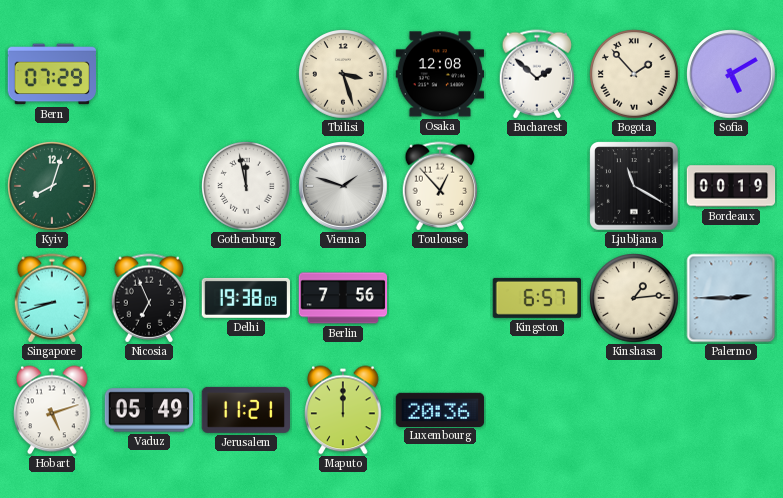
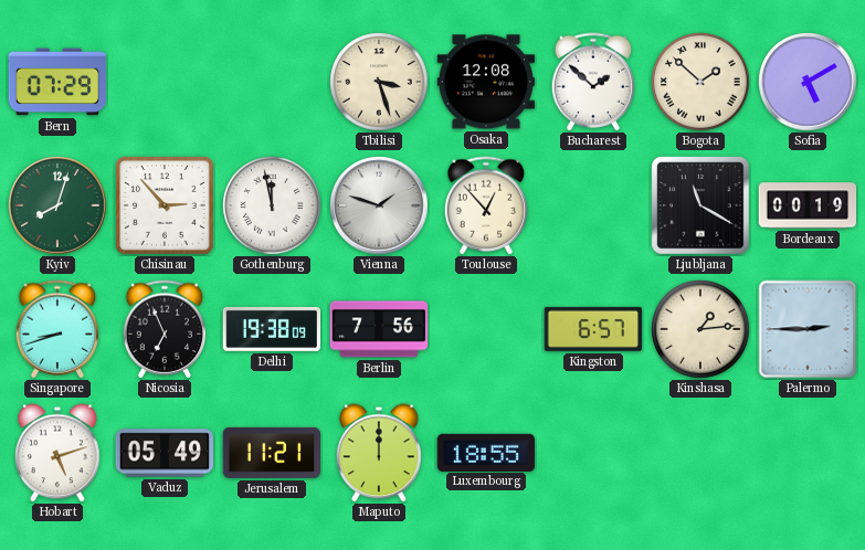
Bogota: 1:53 -> 1:52 (700, 82)
Chisinau: none -> 2:53 (166, 207)
Luxembourg: 20:36 -> 18:55 (486, 452)
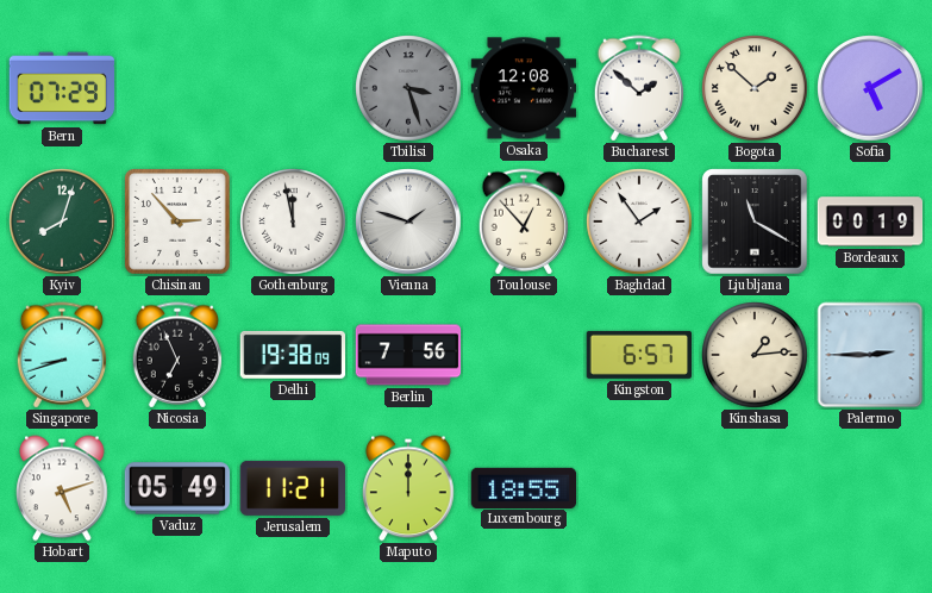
Tbilisi dial: cream -> grey (408, 88)
Baghdad: none -> 1:54 (639, 221)
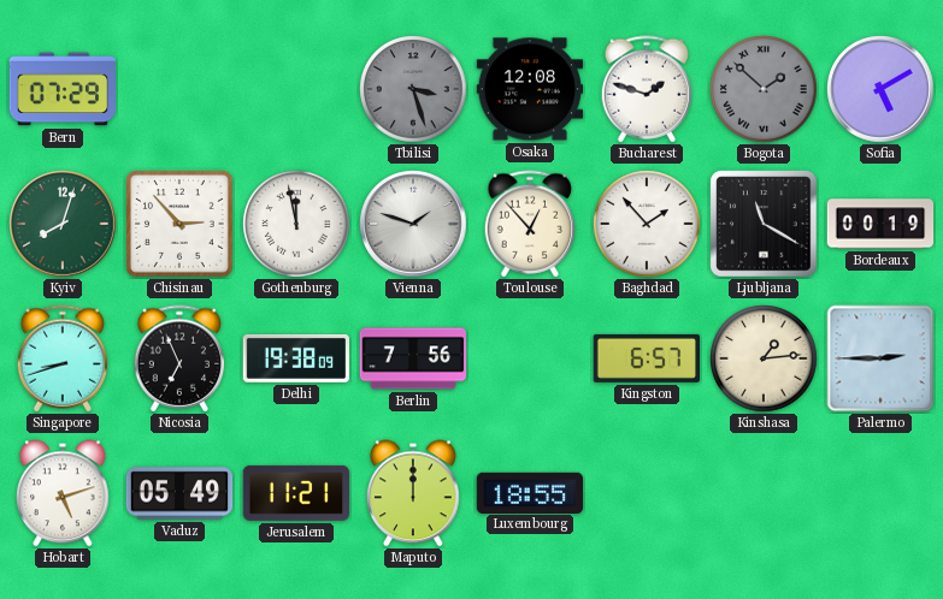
Bucharest: 1:52 -> 1:48 (647, 89)
Bogota dial: cream -> grey (764, 89)
Baghdad: 1:54 -> 1:53 (647, 224)
